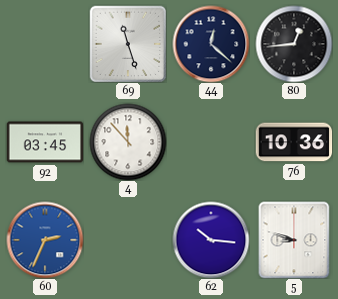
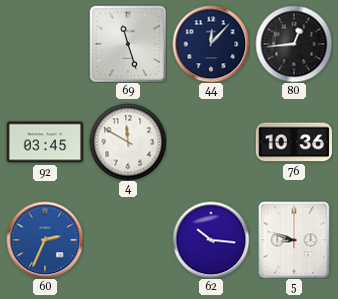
44: 12:22 -> 12:07 (211, 44)
4: 11:53 -> 11:50 (128, 142)
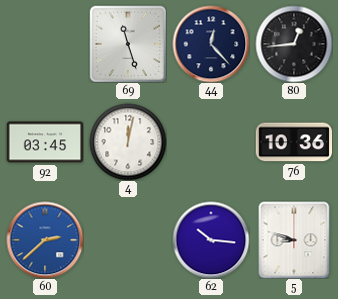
44: 12:07 -> 12:23 (211, 44)
4: 11:50 -> 12:02 (128, 142)
60: 2:34 -> 2:38 (45, 240)
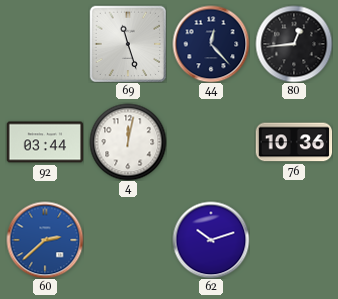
92: 03:45 -> 03:44 (45, 142)
62: 10:16 -> 10:12 (211, 240)
5: 8:48 -> none (294, 240)
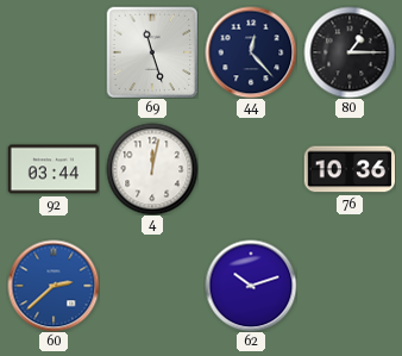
80: 12:44 -> 1:15 (350, 52)
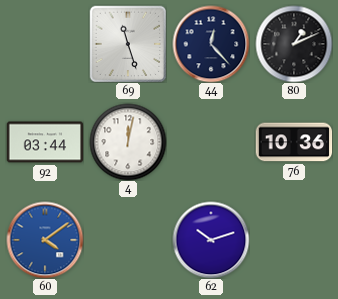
80: 1:15 -> 1:11 (294, 44)
60: 2:38 -> 4:09 (45, 240)
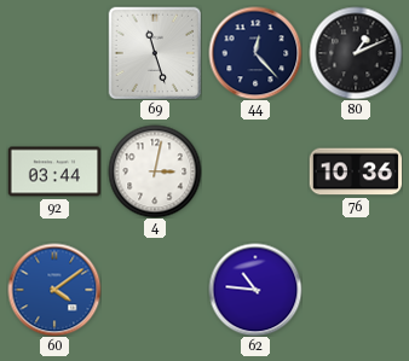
4: 12:02 -> 3:02 (155, 171)
62: 10:12 -> 10:46 (255, 290)
